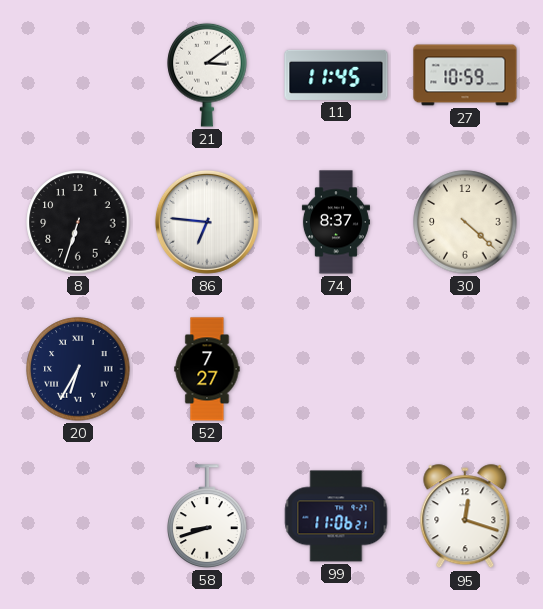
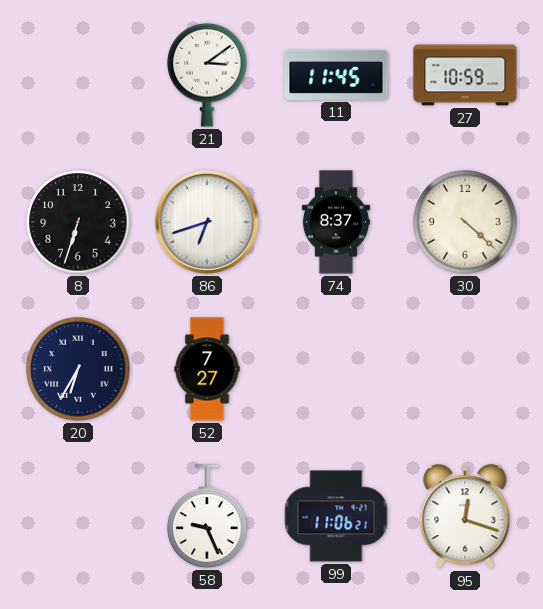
86: 6:46 -> 6:42 (207, 222)
58: 8:42 -> 9:26 (207, 516)
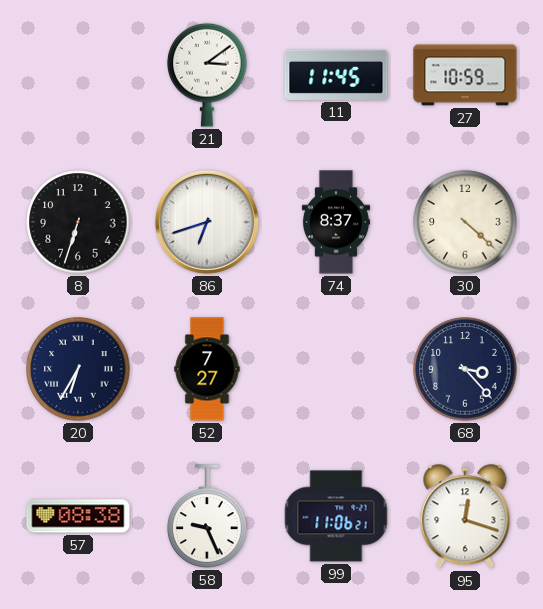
68: none -> 3:23 (465, 369)
57: none -> 08:38 (78, 516)
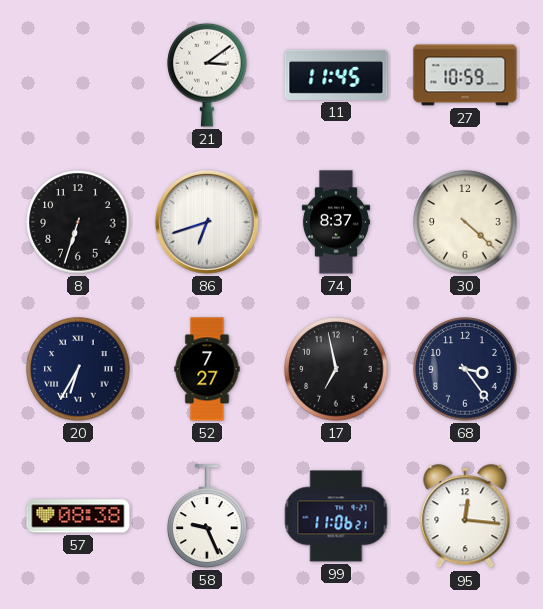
17: none -> 6:58 (336, 369)
68: 3:23 -> 3:24 (465, 369)
95: 12:18 -> 12:16 (465, 517)
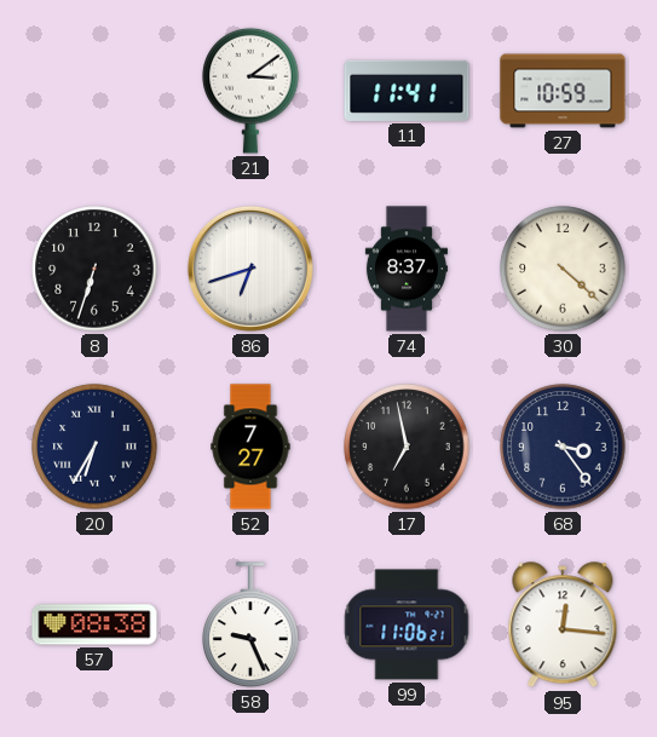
11: 11:45 -> 11:41 (407, 91)
